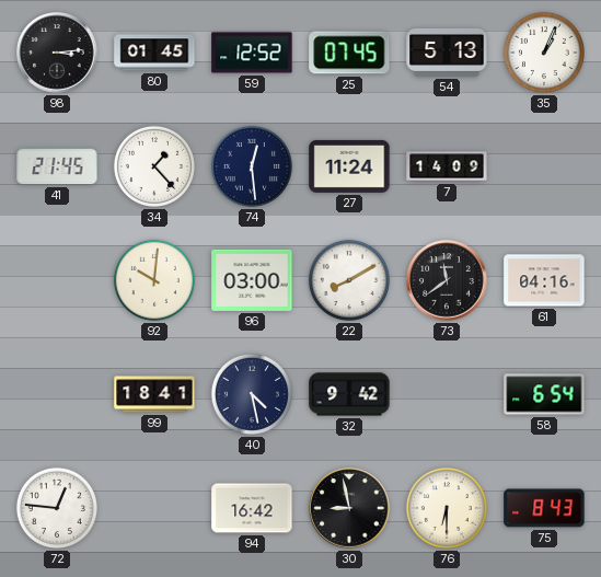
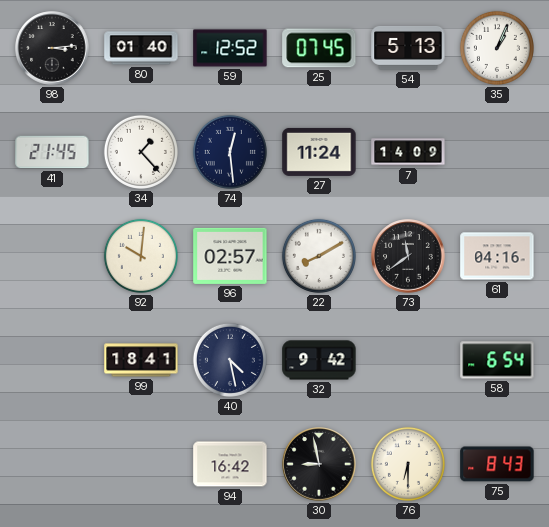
80: 01:45 -> 01:40 (141, 48)
96: 03:00 -> 02:57 (230, 256)
72: 12:46 -> none (57, 508)
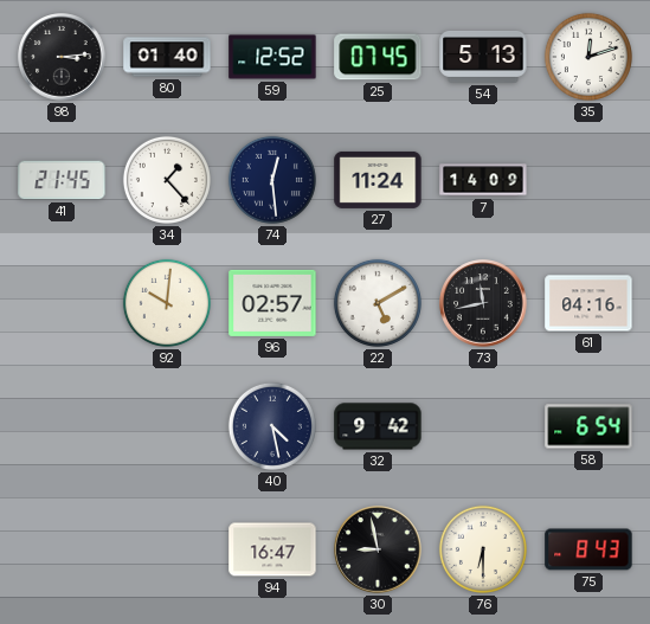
35: 1:04 -> 12:12 (588, 57)
22: 8:10 -> 5:10 (378, 303)
73: 11:39 -> 11:43 (483, 303)
99: 18:41 -> none (141, 360)
94: 16:42 -> 16:47 (272, 549)
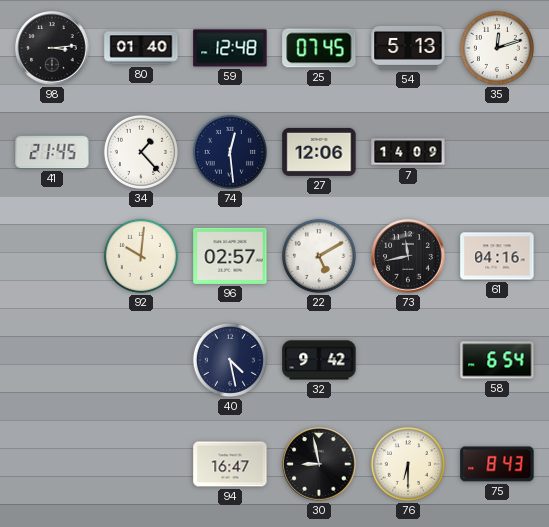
59: 12:52 -> 12:48 (230, 48)
27: 11:24 -> 12:06 (319, 152)
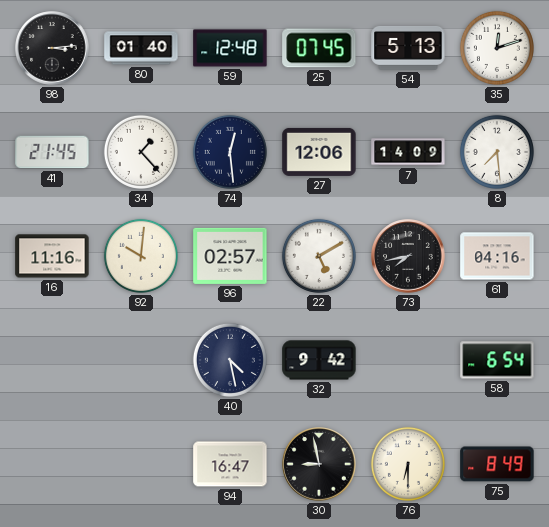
8: none -> 7:29 (497, 152)
16: none -> 11:16 (52, 256)
73: 11:43 -> 7:43 (408, 256)
75: 8:43 -> 8:49 (497, 464)
